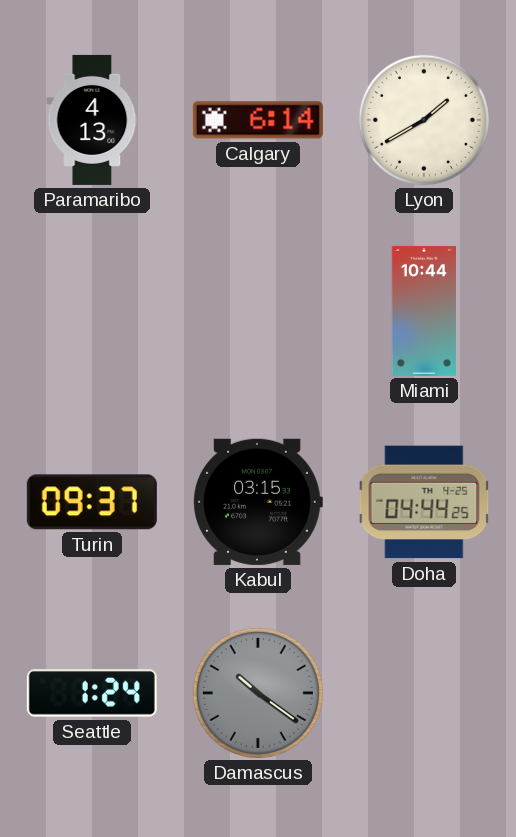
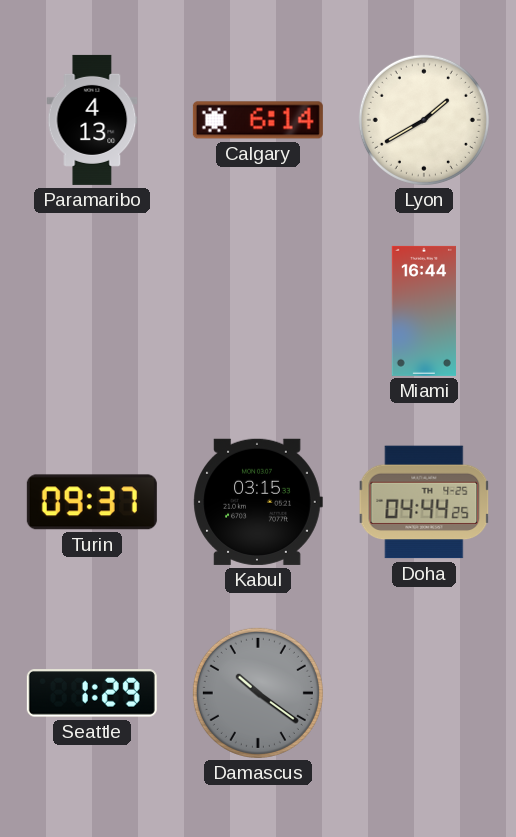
Miami: 10:44 -> 16:44 (424, 311)
Seattle: 1:24 -> 1:29 (92, 693)
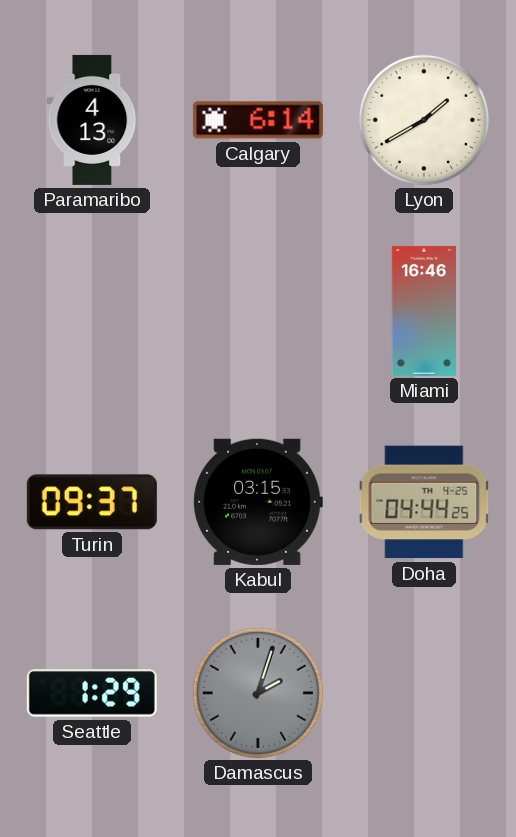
Miami: 16:44 -> 16:46 (424, 311)
Damascus: 10:21 -> 2:03 (258, 693)
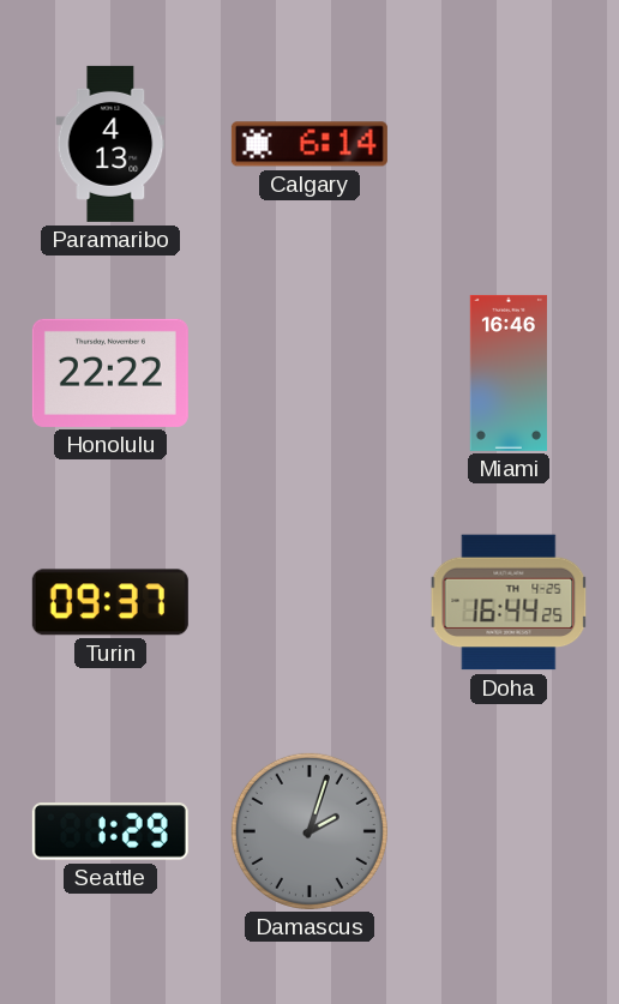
Lyon: 1:40 -> none (424, 120)
Honolulu: none -> 22:22 (110, 373)
Kabul: 03:15 -> none (258, 502)
Doha: 04:44 -> 16:44 (509, 602)
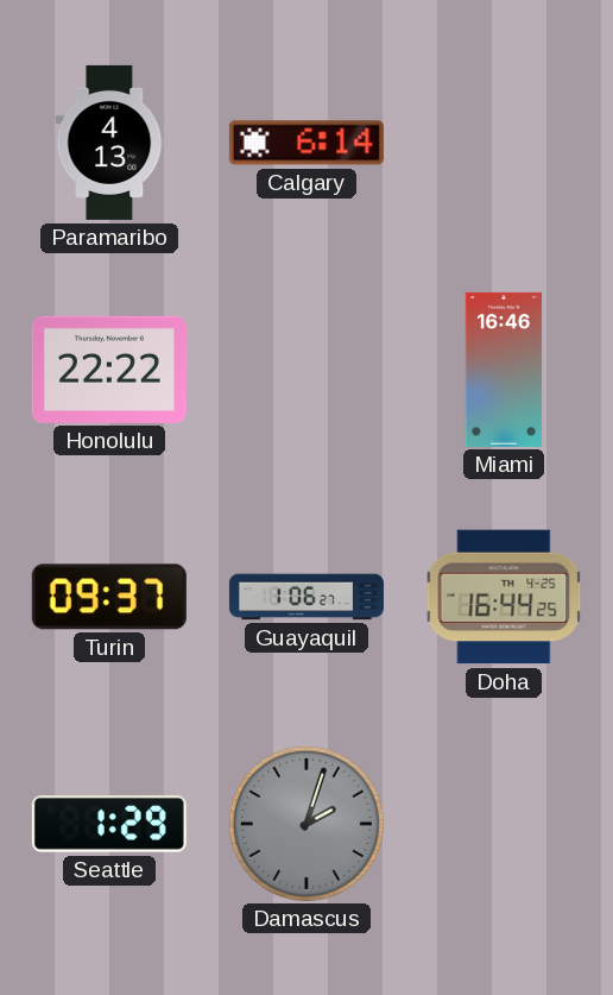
Guayaquil: none -> 1:06 (306, 597)
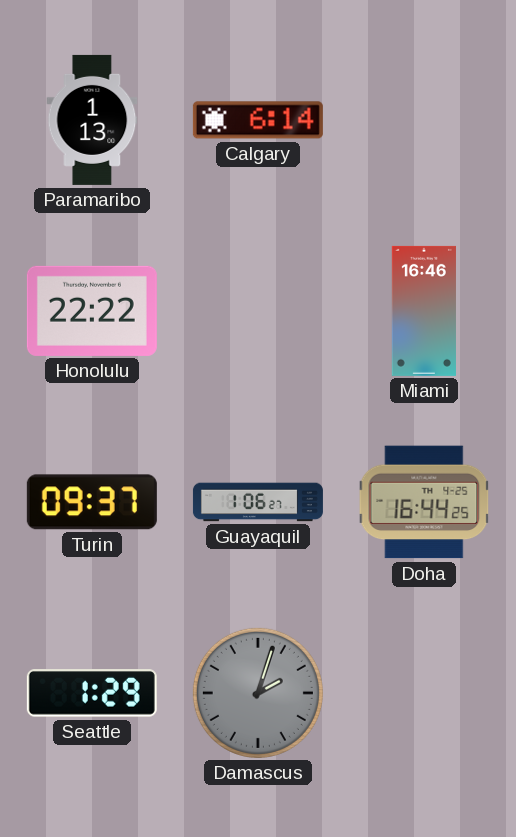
Paramaribo: 4:13 -> 1:13 (92, 120)
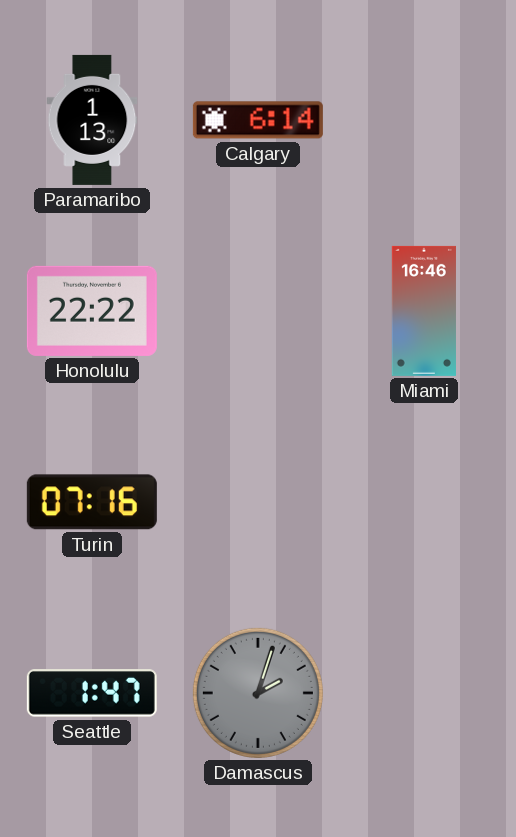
Turin: 09:37 -> 07:16 (92, 502)
Guayaquil: 1:06 -> none (258, 502)
Doha: 16:44 -> none (424, 502)
Seattle: 1:29 -> 1:47 (92, 693)
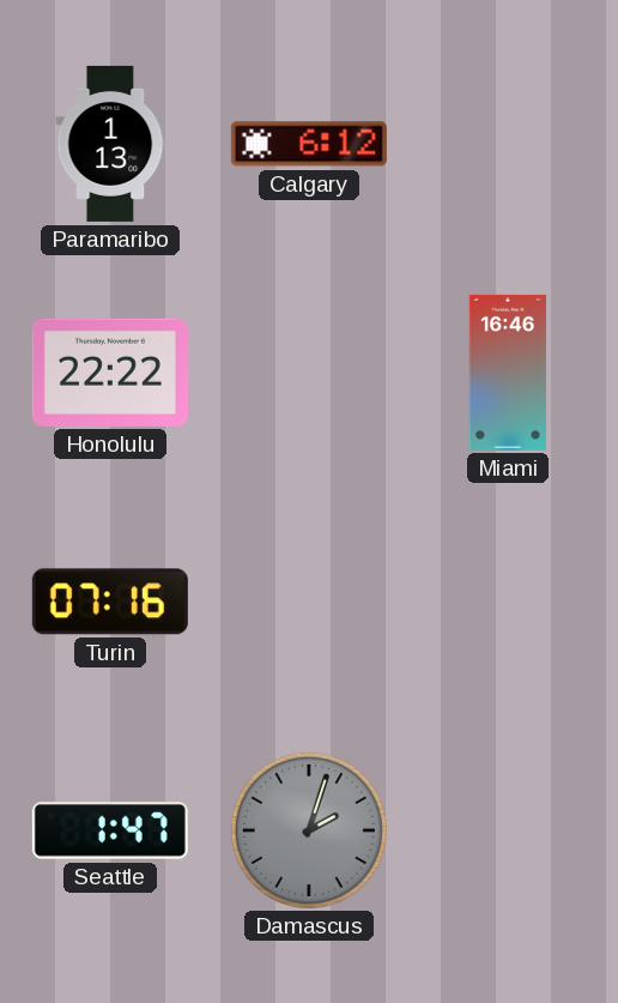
Calgary: 6:14 -> 6:12 (309, 144)
